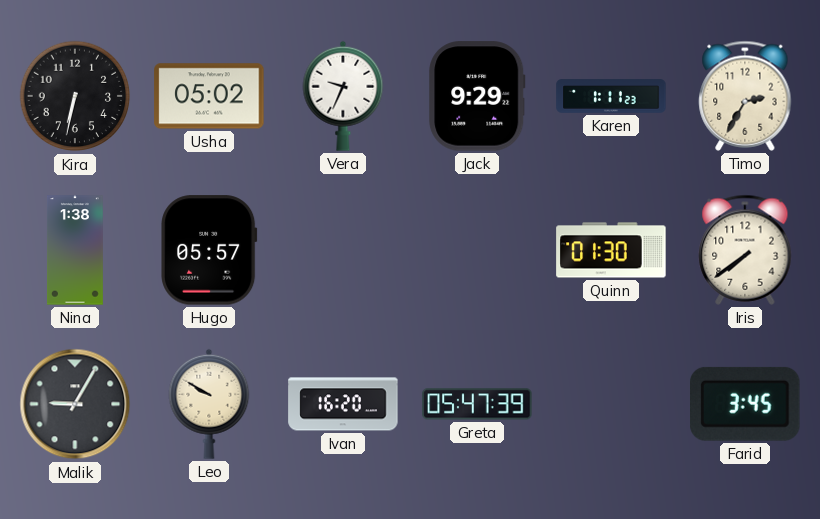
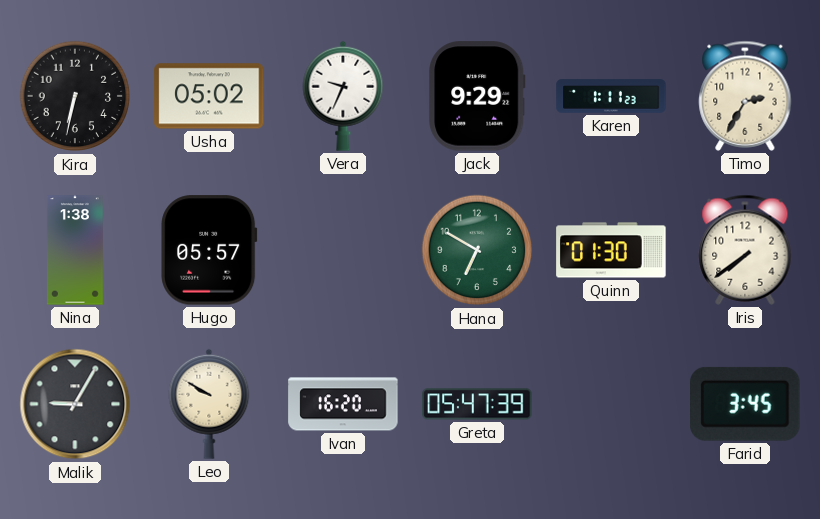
Hana: none -> 6:50 (477, 250)
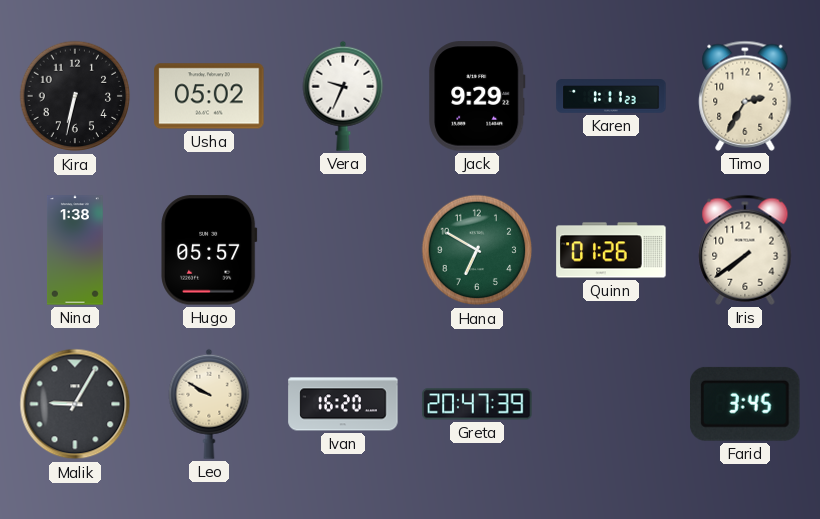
Quinn: 01:30 -> 01:26 (611, 250)
Greta: 05:47 -> 20:47 (477, 404)
